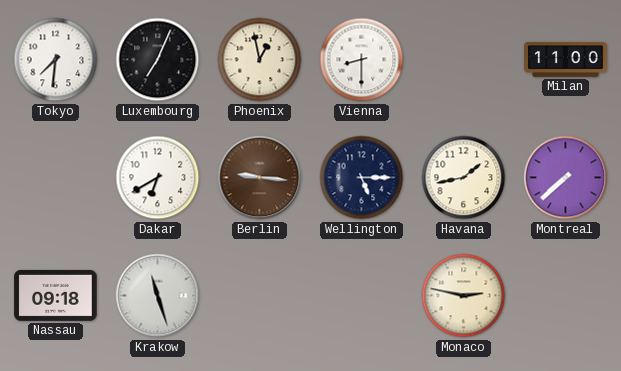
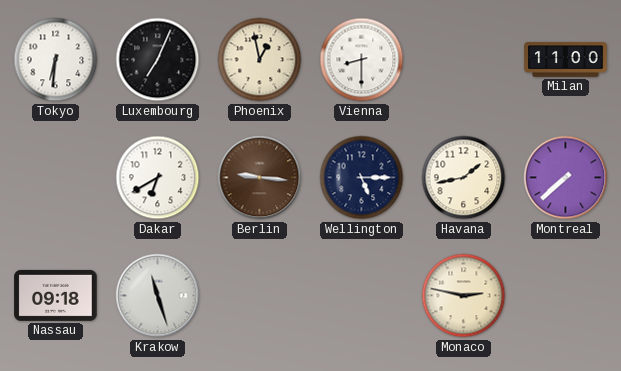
Tokyo: 7:31 -> 6:31 (56, 60)
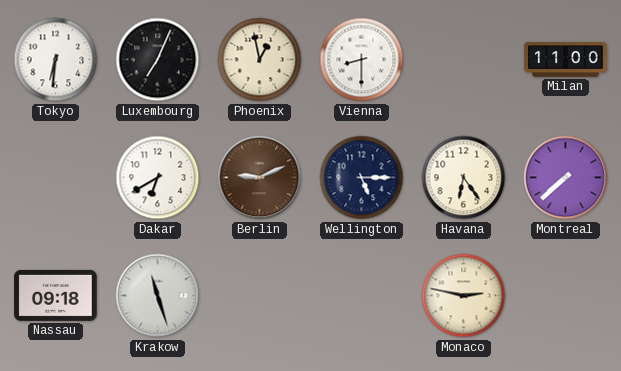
Berlin: 9:16 -> 9:11 (260, 178)
Havana: 1:43 -> 6:24 (464, 178)
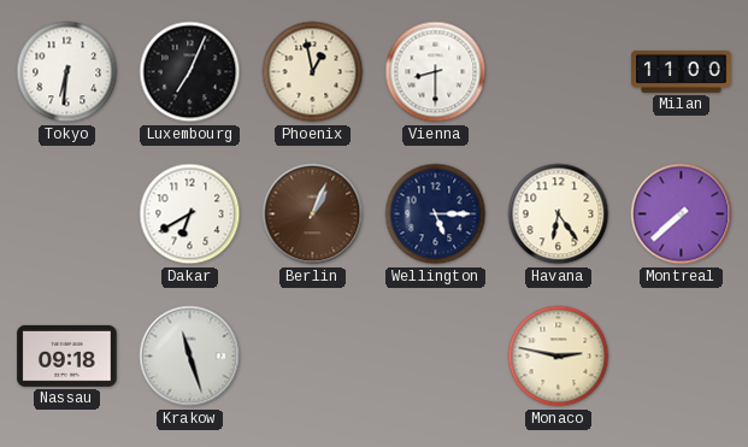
Berlin: 9:11 -> 1:04 (313, 214)
